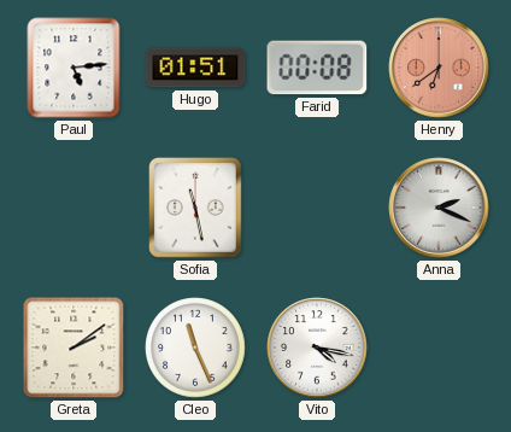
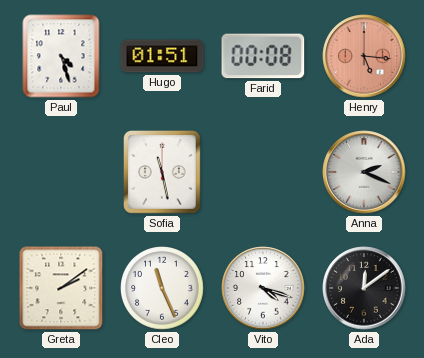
Paul: 5:14 -> 4:27 (61, 56)
Henry: 6:39 -> 5:16 (364, 56)
Vito: 4:17 -> 4:18 (263, 288)
Ada: none -> 12:09 (364, 288)
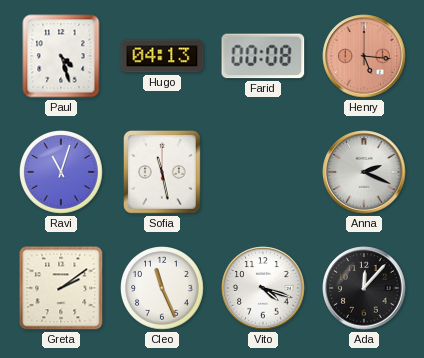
Hugo: 01:51 -> 04:13 (162, 56)
Ravi: none -> 11:03 (62, 173)
Ada: 12:09 -> 12:07 (364, 288)
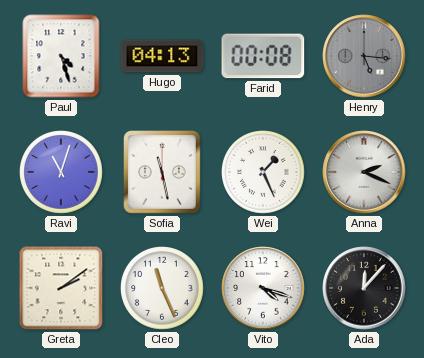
Henry dial: salmon -> grey (364, 56)
Wei: none -> 1:26 (264, 173)
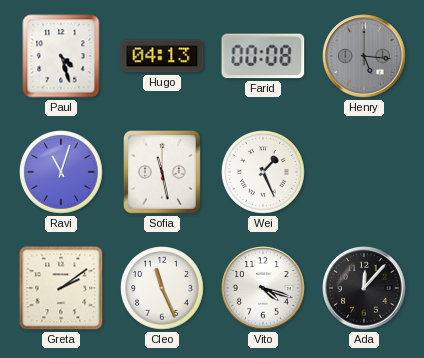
Anna: 2:19 -> none (364, 172)
